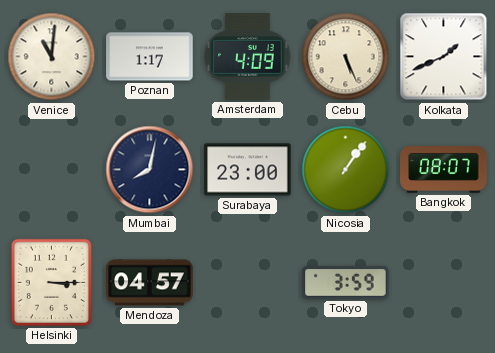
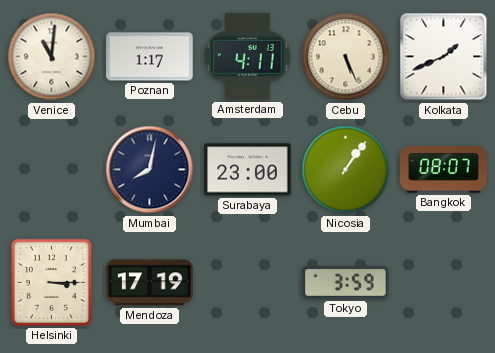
Amsterdam: 4:09 -> 4:11 (248, 57)
Mendoza: 04:57 -> 17:19 (150, 283)
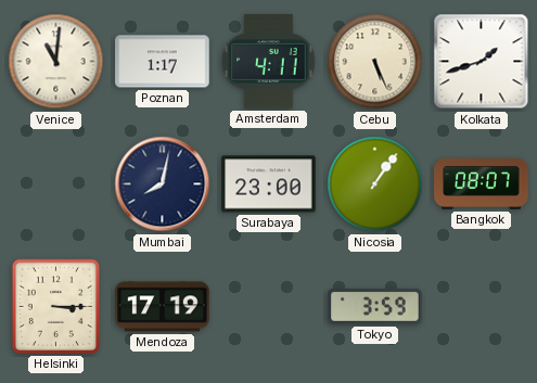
Kolkata: 1:41 -> 1:42 (482, 62)
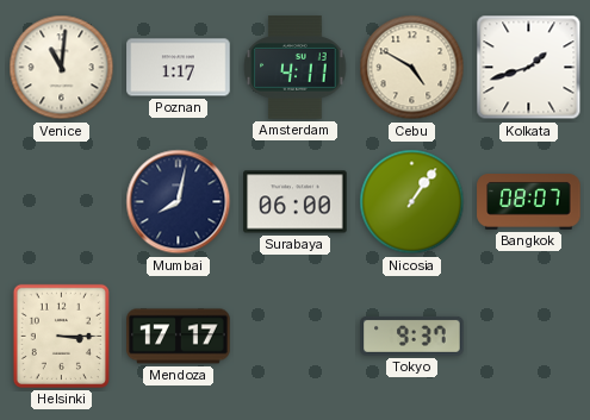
Cebu: 5:26 -> 4:50 (412, 68)
Surabaya: 23:00 -> 06:00 (296, 202)
Mendoza: 17:19 -> 17:17 (179, 337)
Tokyo: 3:59 -> 9:37 (412, 336)
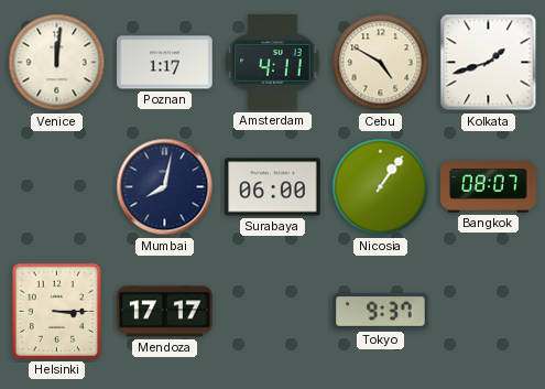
Venice: 11:01 -> 12:01 (57, 63)
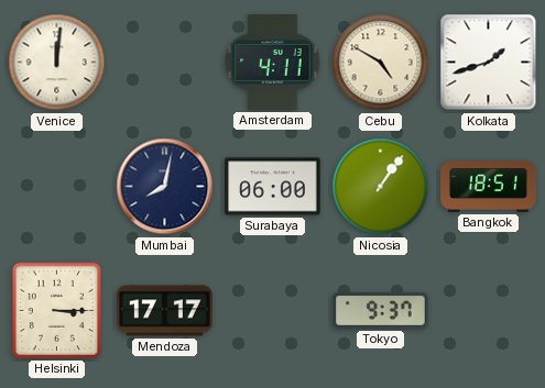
Poznan: 1:17 -> none (165, 63)
Bangkok: 08:07 -> 18:51 (489, 187)
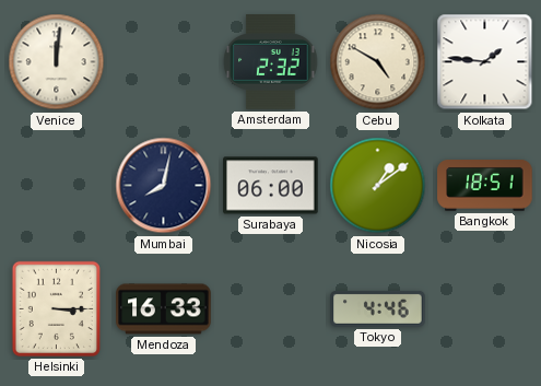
Amsterdam: 4:11 -> 2:32 (271, 62)
Kolkata: 1:42 -> 1:46 (485, 62)
Nicosia: 1:06 -> 1:09 (378, 186)
Mendoza: 17:17 -> 16:33 (164, 309)
Tokyo: 9:37 -> 4:46 (378, 308)
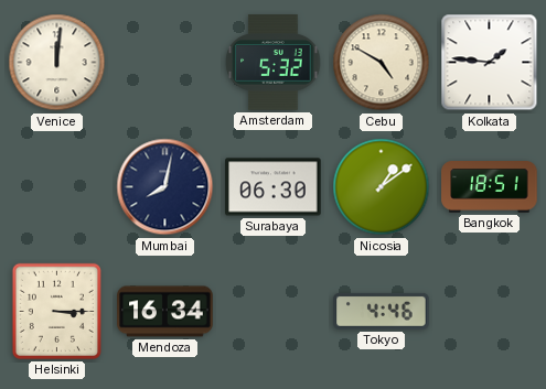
Amsterdam: 2:32 -> 5:32 (274, 63)
Surabaya: 06:00 -> 06:30 (274, 187)
Mendoza: 16:33 -> 16:34 (165, 312)
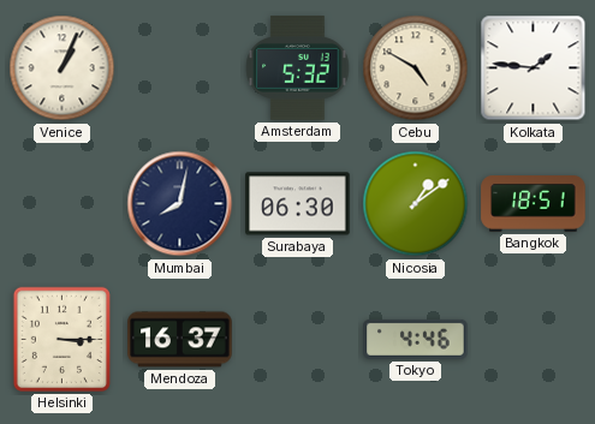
Venice: 12:01 -> 1:04 (63, 68)
Mendoza: 16:34 -> 16:37 (180, 340)
